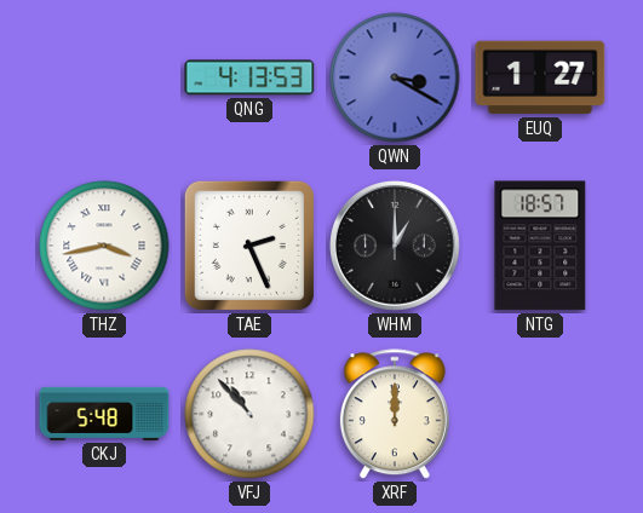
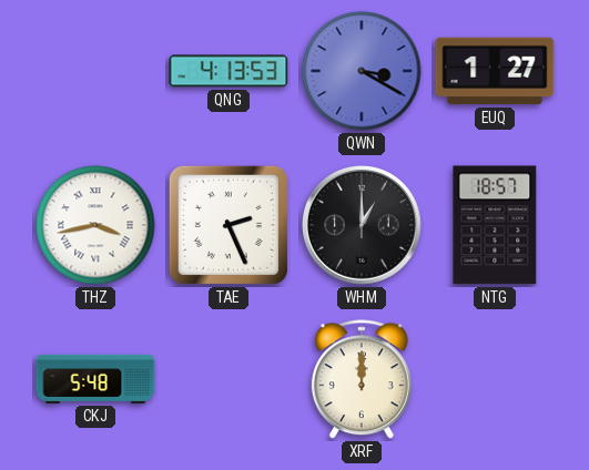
VFJ: 10:53 -> none (249, 414)
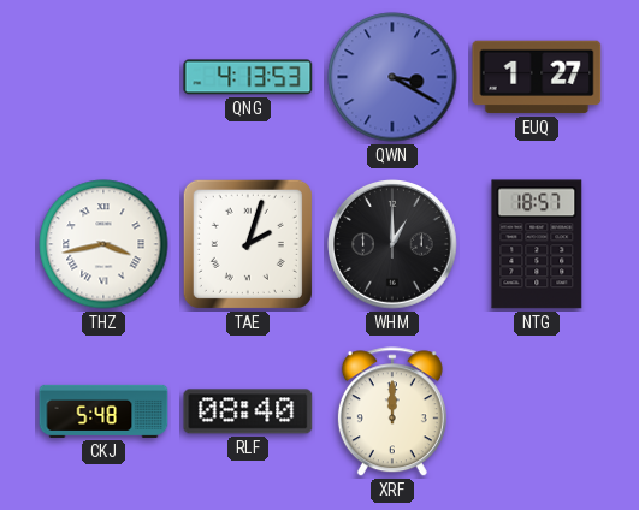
TAE: 2:26 -> 2:03 (248, 244)
RLF: none -> 08:40 (248, 411)
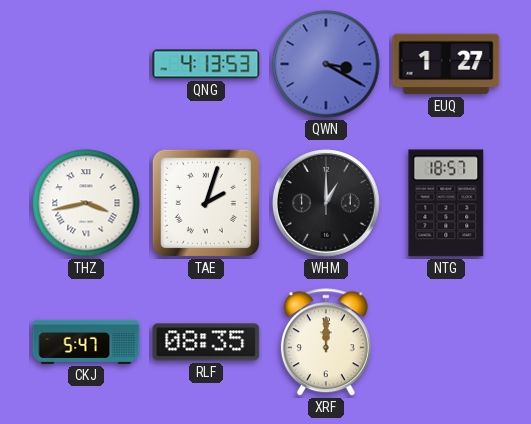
CKJ: 5:48 -> 5:47 (86, 342)
RLF: 08:40 -> 08:35 (206, 342)
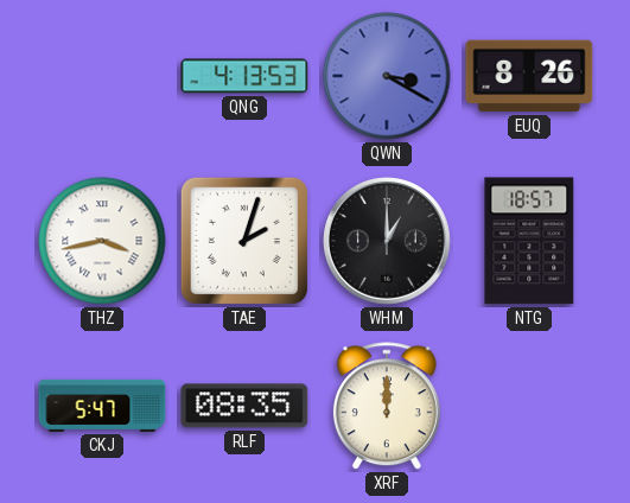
EUQ: 1:27 -> 8:26 (529, 76)
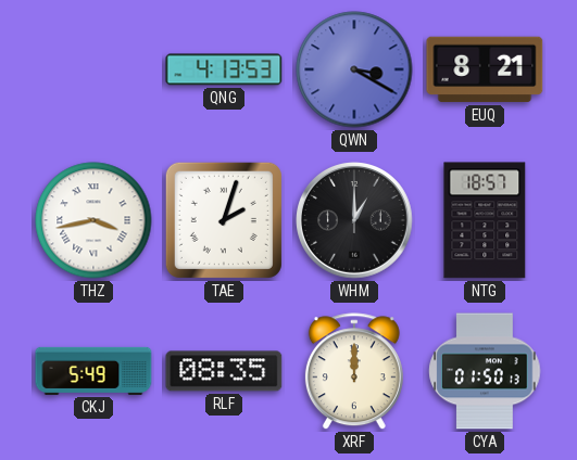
EUQ: 8:26 -> 8:21 (485, 69)
CKJ: 5:47 -> 5:49 (93, 371)
CYA: none -> 01:50 (485, 371)
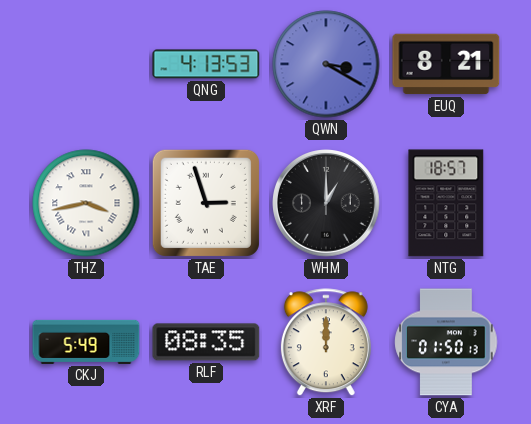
TAE: 2:03 -> 2:57 (206, 203)
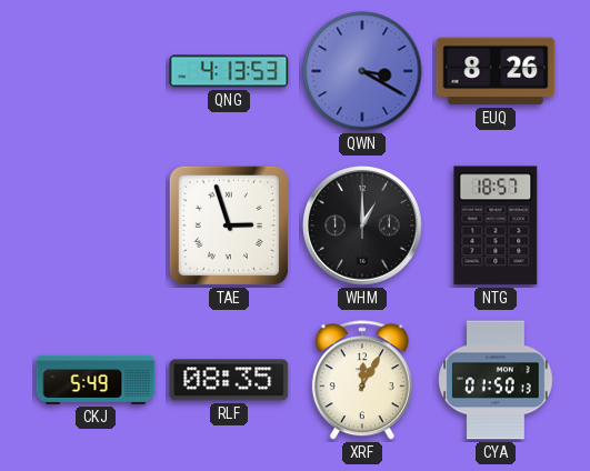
EUQ: 8:21 -> 8:26 (496, 71)
THZ: 3:43 -> none (86, 203)
XRF: 12:00 -> 12:05 (362, 381)
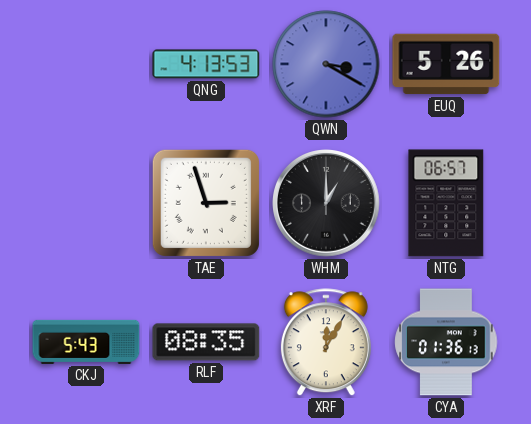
EUQ: 8:26 -> 5:26 (446, 64)
NTG: 18:57 -> 06:57 (446, 203)
CKJ: 5:49 -> 5:43 (86, 342)
CYA: 01:50 -> 01:36 (446, 342)
